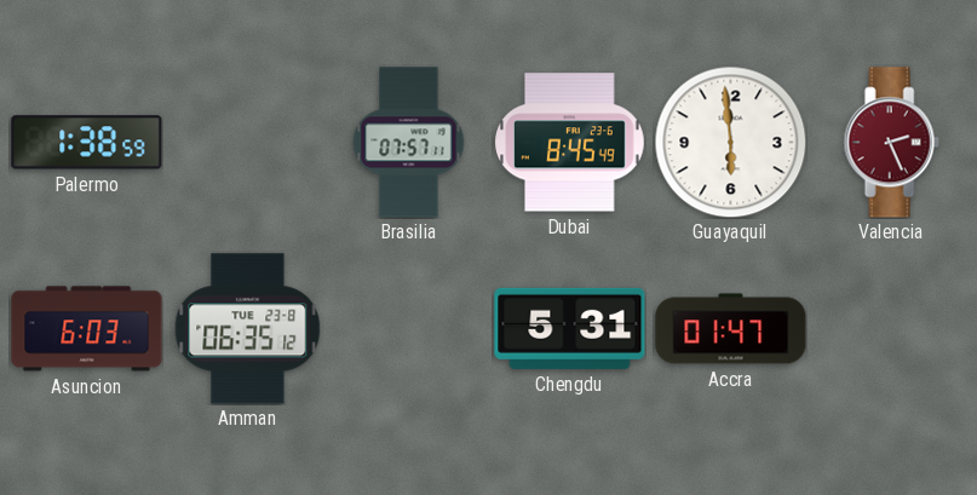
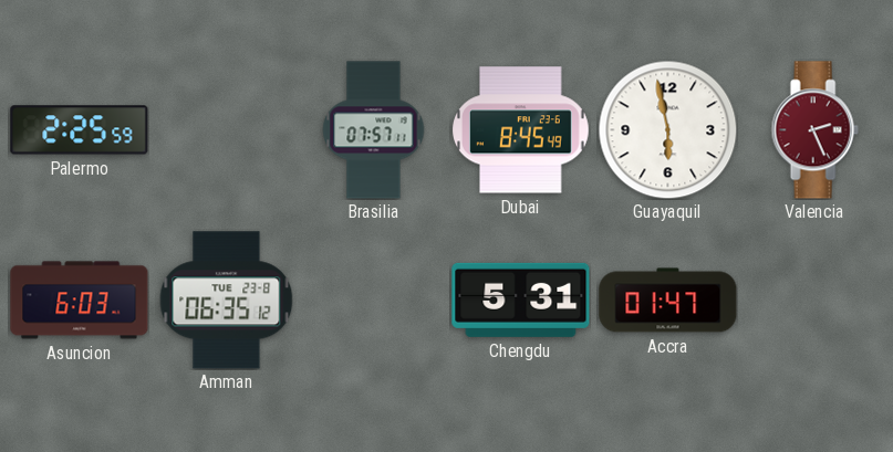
Palermo: 1:38 -> 2:25 (80, 130)
Guayaquil: 5:59 -> 5:58 (667, 129)
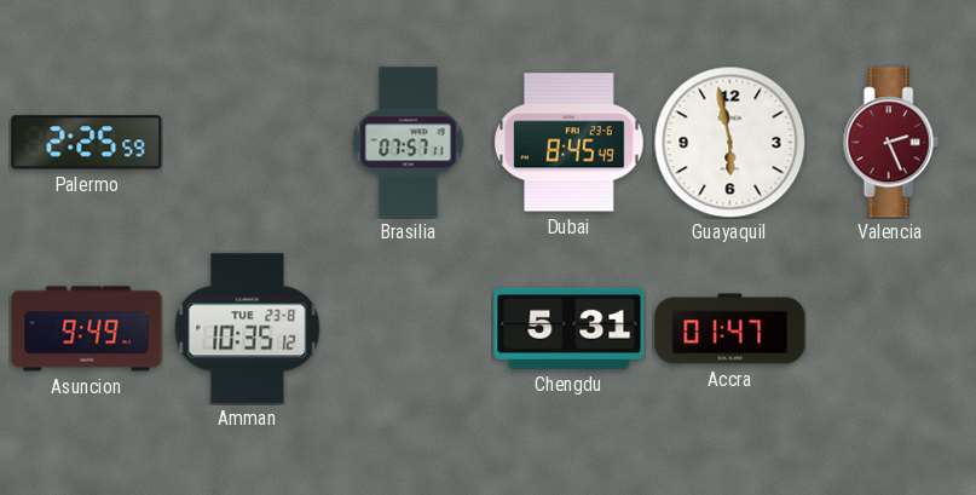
Asuncion: 6:03 -> 9:49 (87, 329)
Amman: 06:35 -> 10:35 (248, 329)
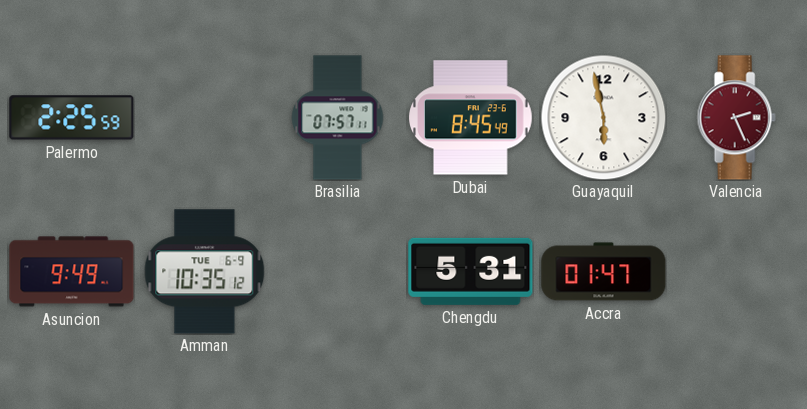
Amman date: TUE 23-8 -> TUE 6-9 (205, 272)
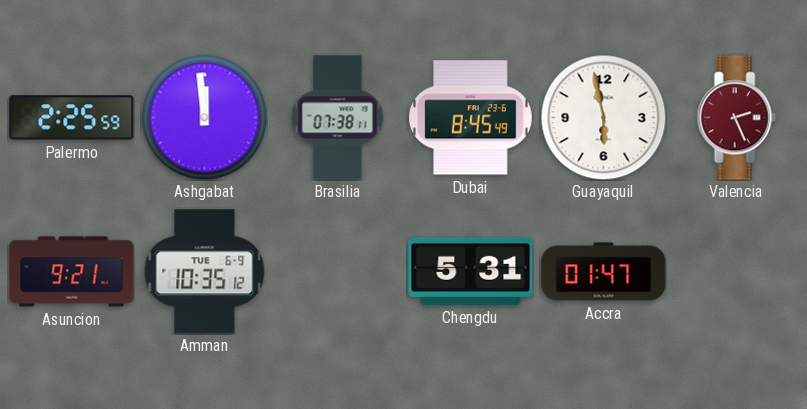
Ashgabat: none -> 11:59 (204, 117)
Brasilia: 07:57 -> 07:38 (338, 118)
Asuncion: 9:49 -> 9:21 (72, 272)
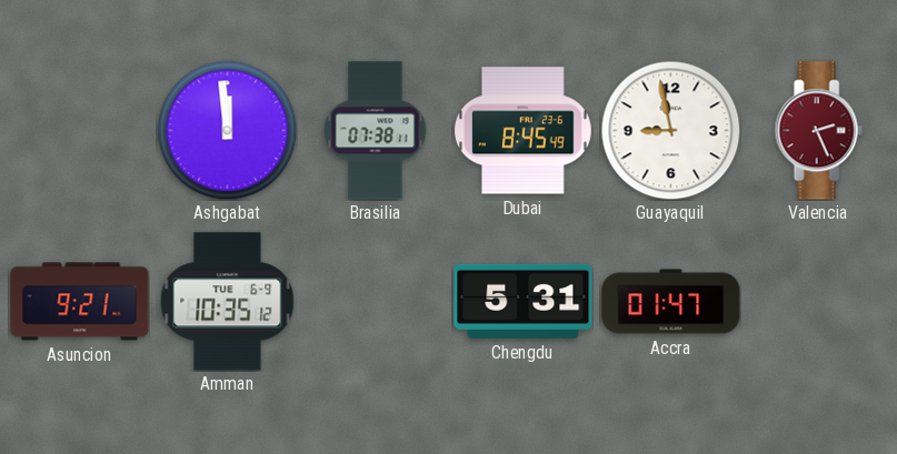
Palermo: 2:25 -> none (72, 118)
Guayaquil: 5:58 -> 8:58 (670, 130)
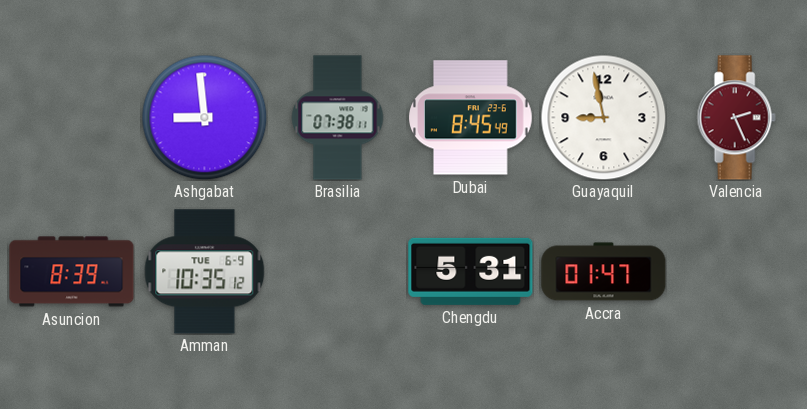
Ashgabat: 11:59 -> 8:59 (204, 117)
Asuncion: 9:21 -> 8:39 (72, 272)
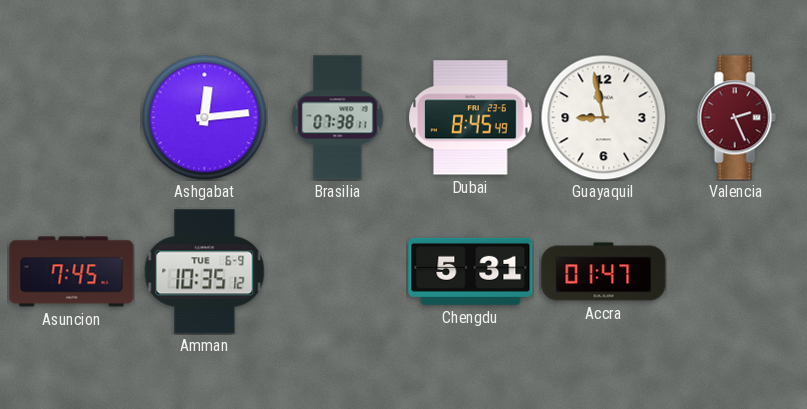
Ashgabat: 8:59 -> 12:14 (204, 117)
Asuncion: 8:39 -> 7:45 (72, 272)
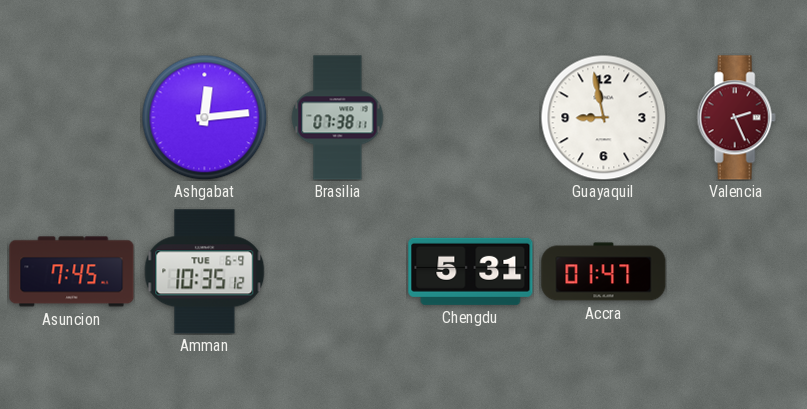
Dubai: 8:45 -> none (471, 118)
